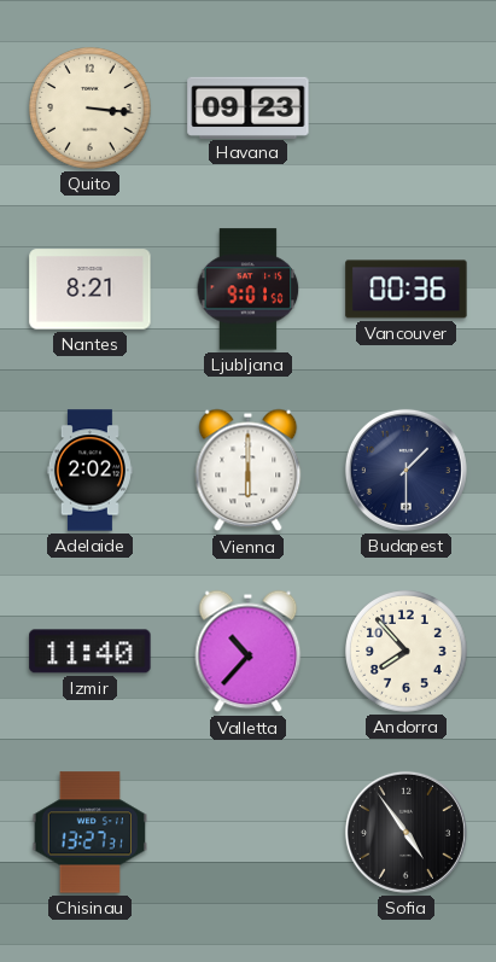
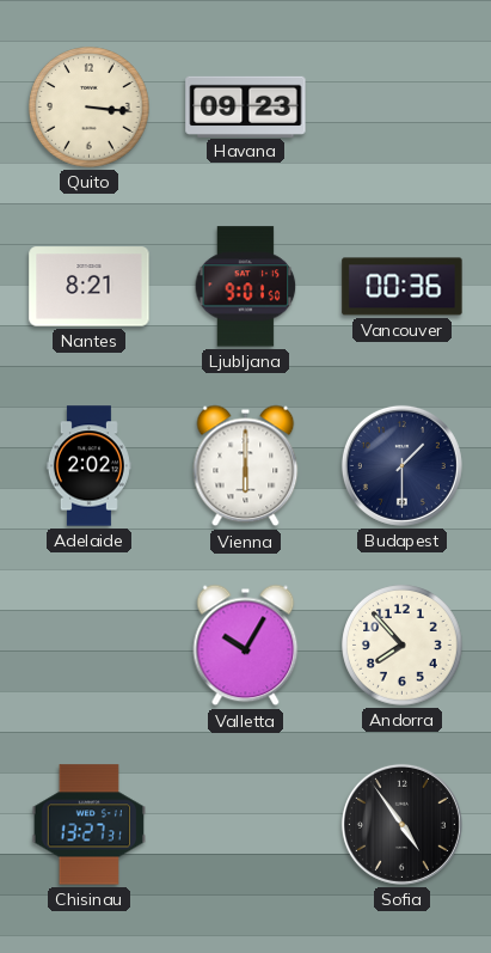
Izmir: 11:40 -> none (91, 652)
Valletta: 10:37 -> 10:05 (246, 646)
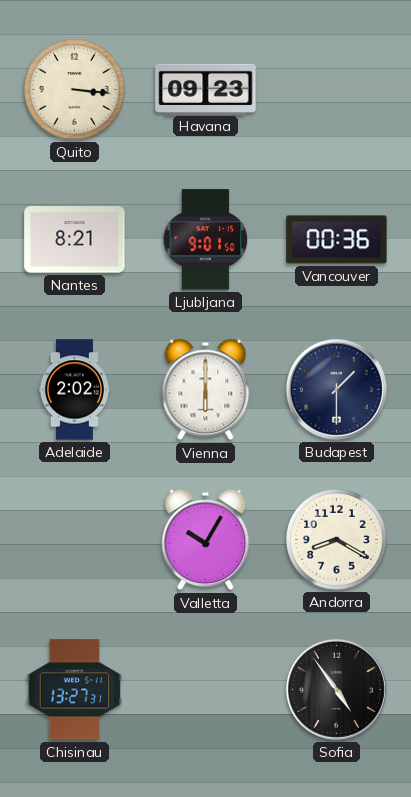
Andorra: 7:53 -> 8:20 (337, 540)
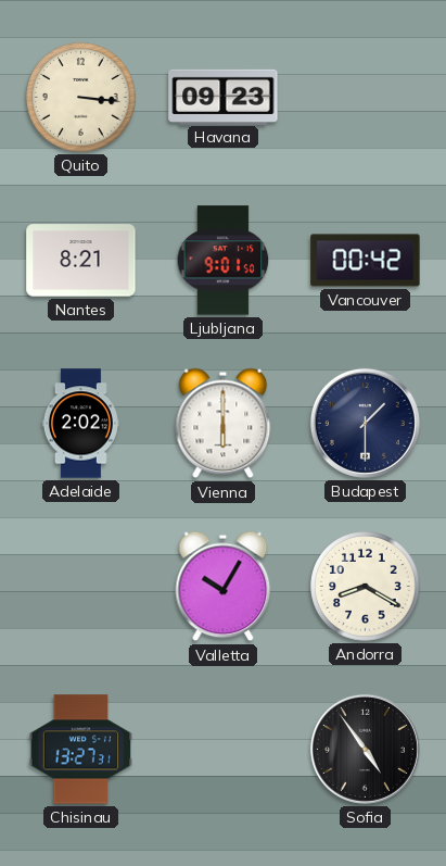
Vancouver: 00:36 -> 00:42 (366, 261)
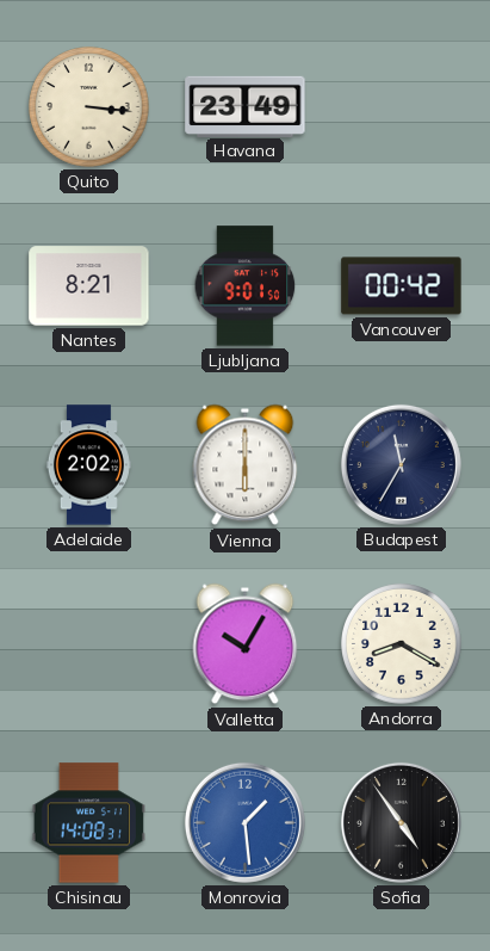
Havana: 09:23 -> 23:49 (246, 106)
Budapest: 1:30 -> 11:35 (401, 464)
Chisinau: 13:27 -> 14:08 (88, 823)
Monrovia: none -> 1:29 (244, 822)
